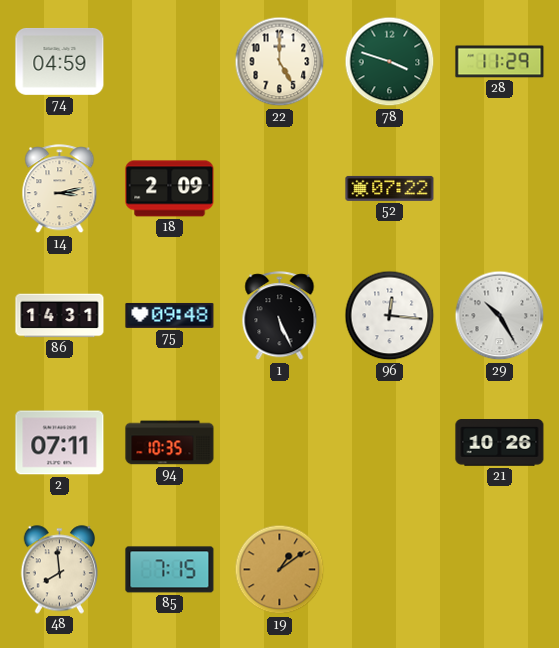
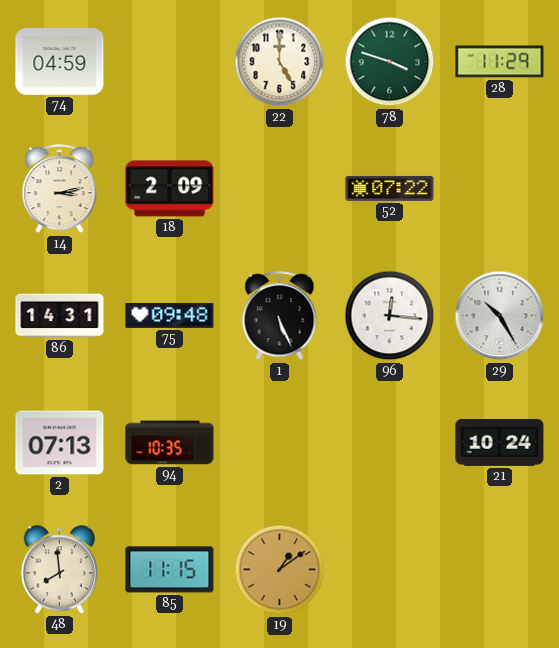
2: 07:11 -> 07:13 (60, 443)
21: 10:26 -> 10:24 (500, 443)
85: 7:15 -> 11:15 (170, 570)
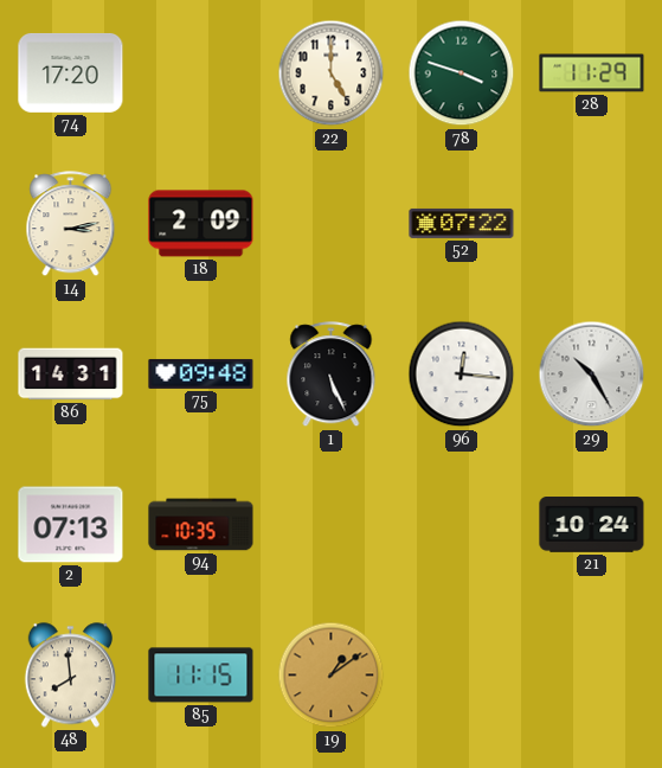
74: 04:59 -> 17:20 (71, 72)
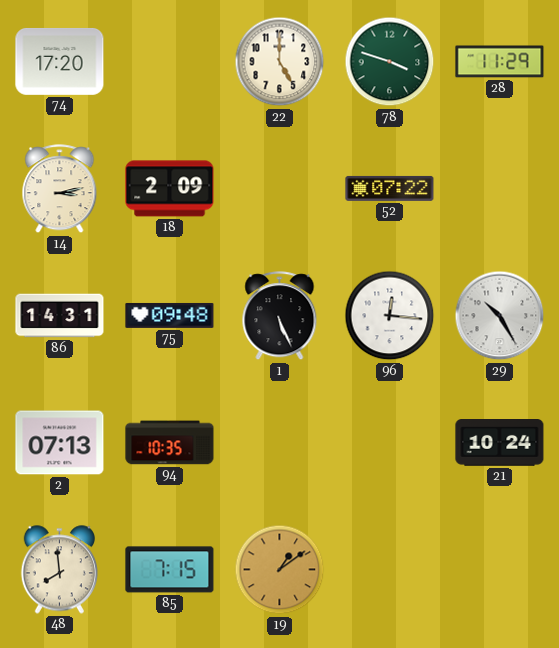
85: 11:15 -> 7:15 (170, 570)
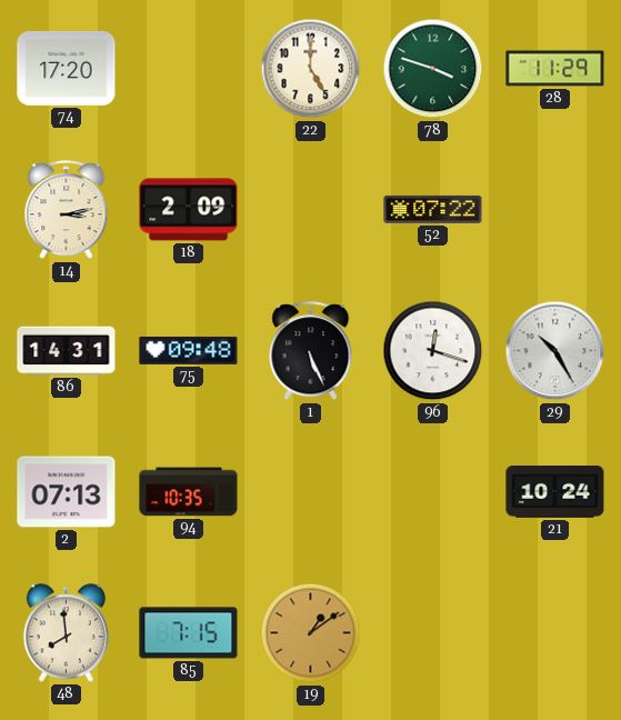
96: 12:16 -> 12:18 (433, 351)
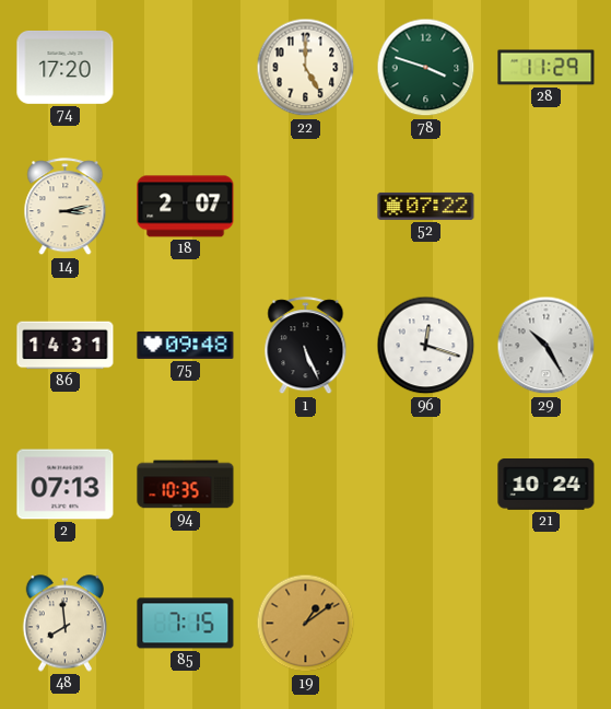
18: 2:09 -> 2:07 (186, 207)
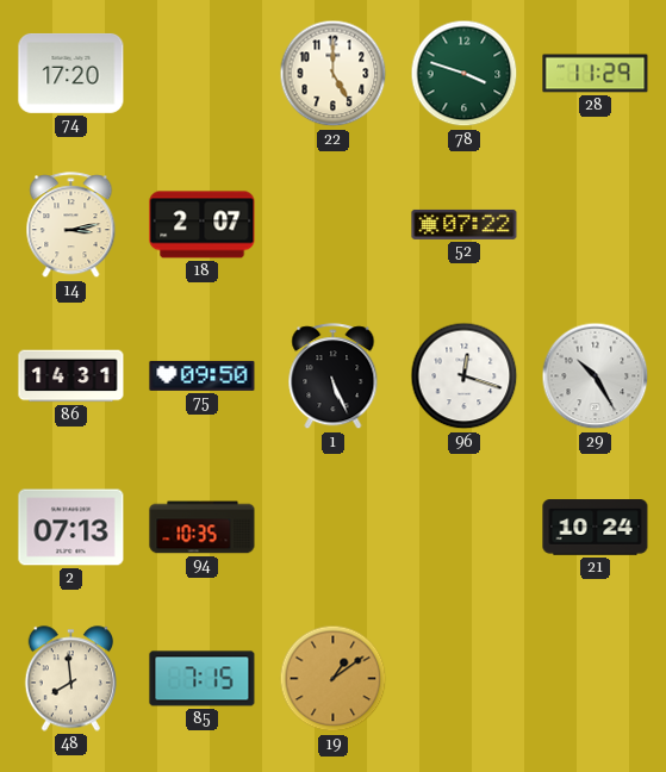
75: 09:48 -> 09:50 (203, 375)
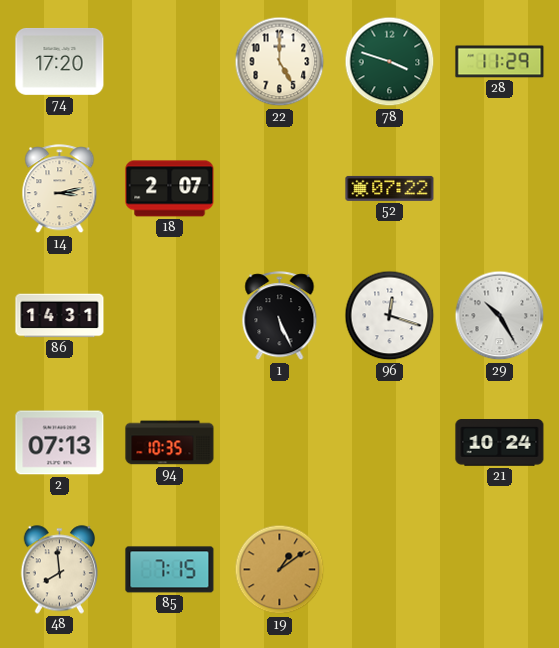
75: 09:50 -> none (203, 375)
